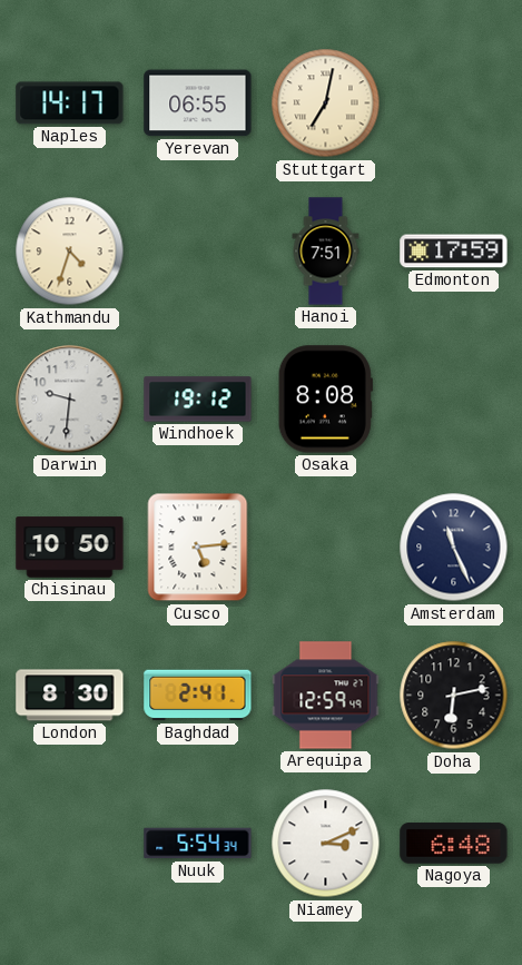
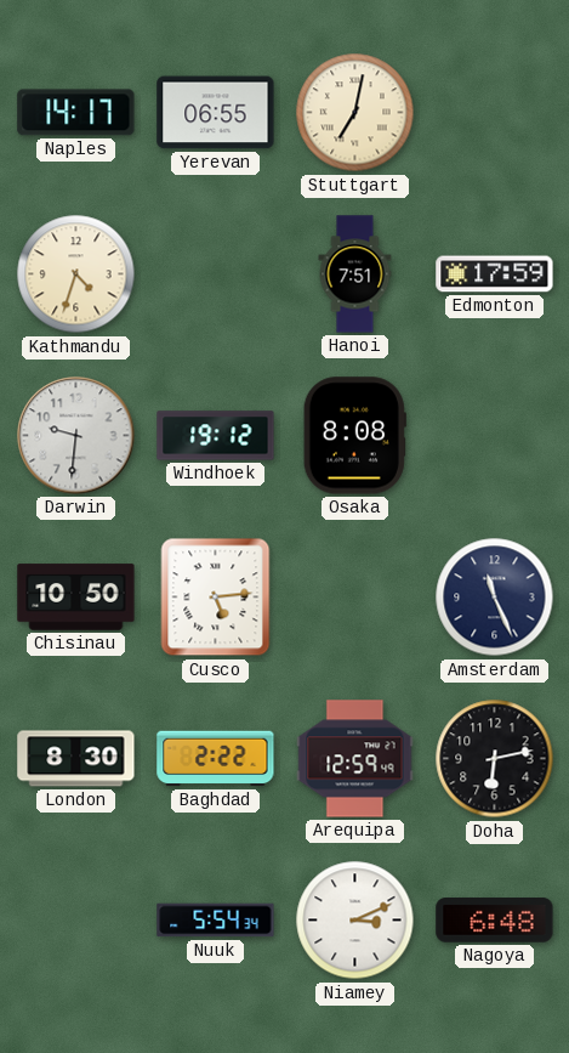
Baghdad: 2:41 -> 2:22 (216, 759)
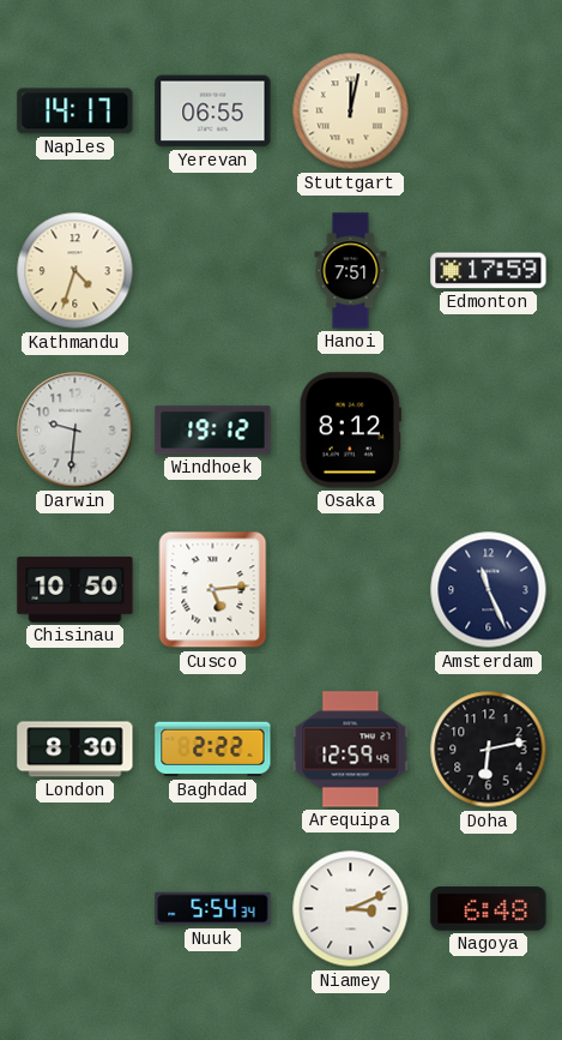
Stuttgart: 7:02 -> 12:02 (351, 112)
Osaka: 8:08 -> 8:12 (350, 431)
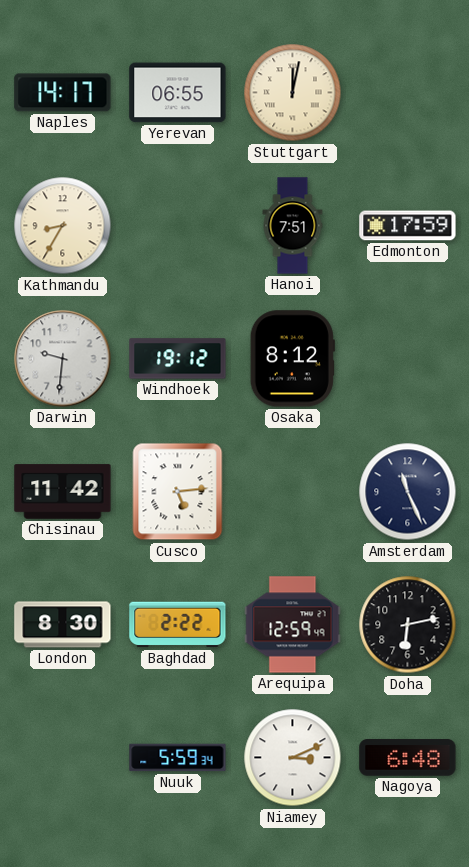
Kathmandu: 4:33 -> 8:35 (63, 226)
Chisinau: 10:50 -> 11:42 (63, 492)
Nuuk: 5:54 -> 5:59 (178, 758)
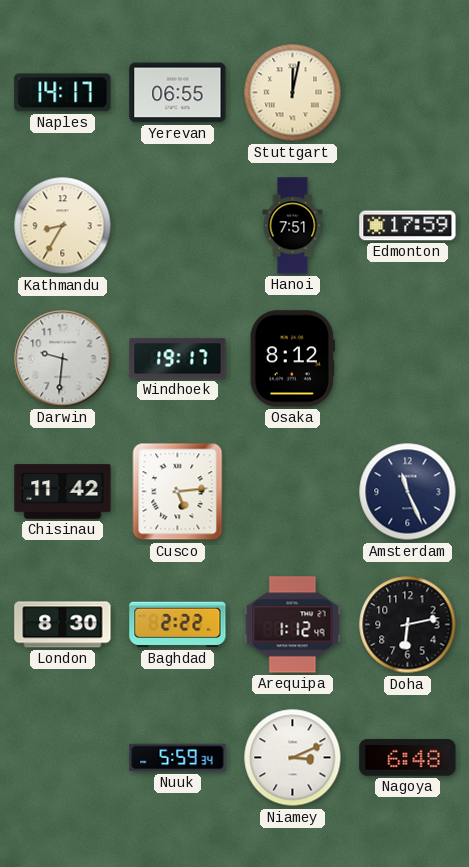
Windhoek: 19:12 -> 19:17 (178, 359)
Arequipa: 12:59 -> 1:12 (293, 625)
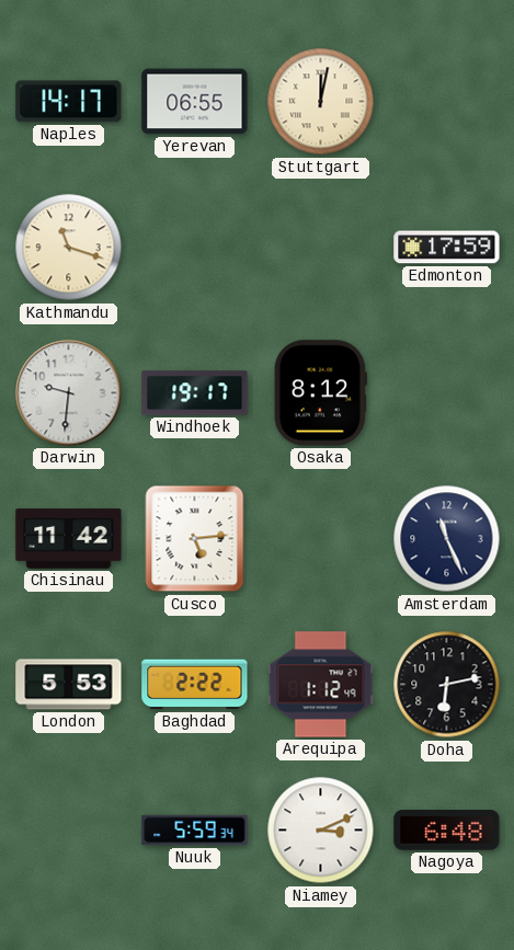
Kathmandu: 8:35 -> 11:18 (69, 248)
Hanoi: 7:51 -> none (293, 226)
London: 8:30 -> 5:53 (69, 685)
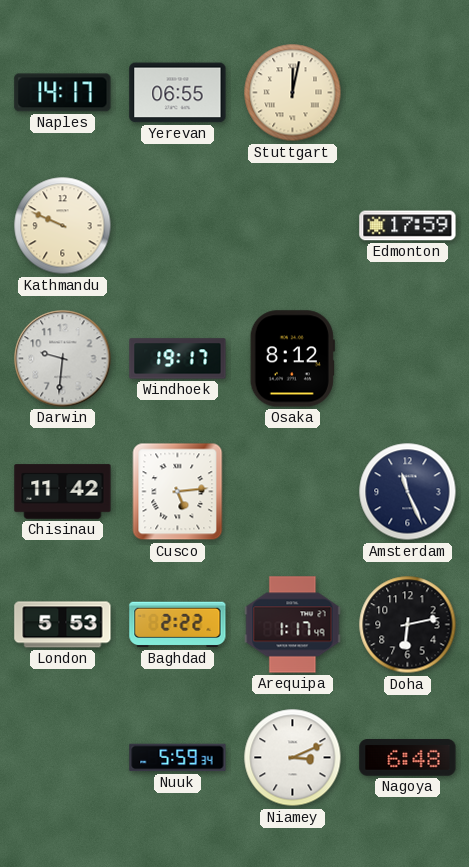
Kathmandu: 11:18 -> 9:49 (63, 226)
Arequipa: 1:12 -> 1:17 (293, 625)
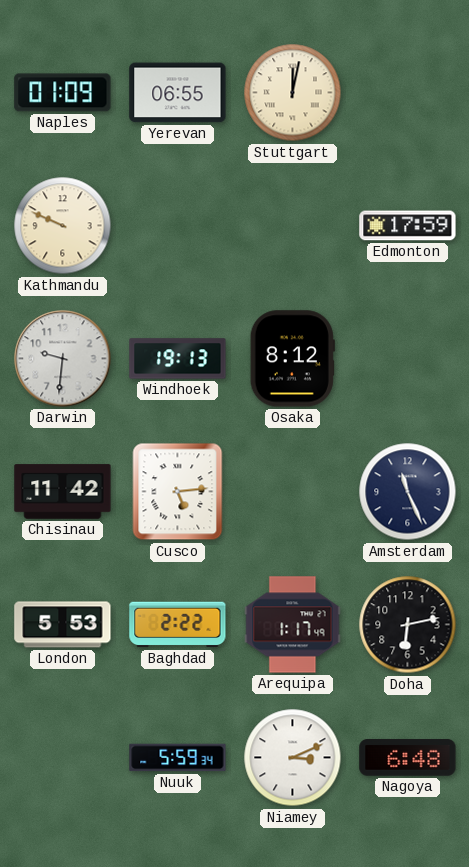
Naples: 14:17 -> 01:09 (63, 93)
Windhoek: 19:17 -> 19:13 (178, 359)
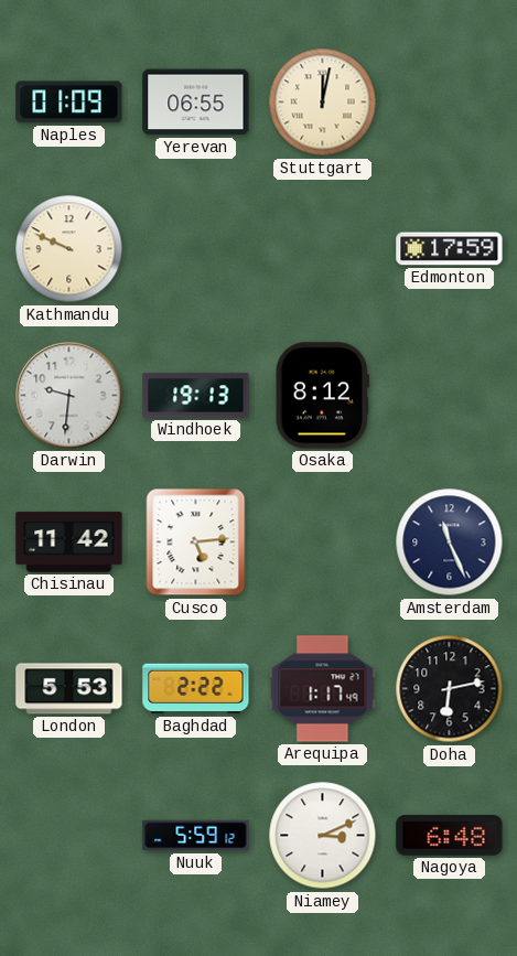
Nuuk: 5:59:34 -> 5:59:12 (196, 836)
